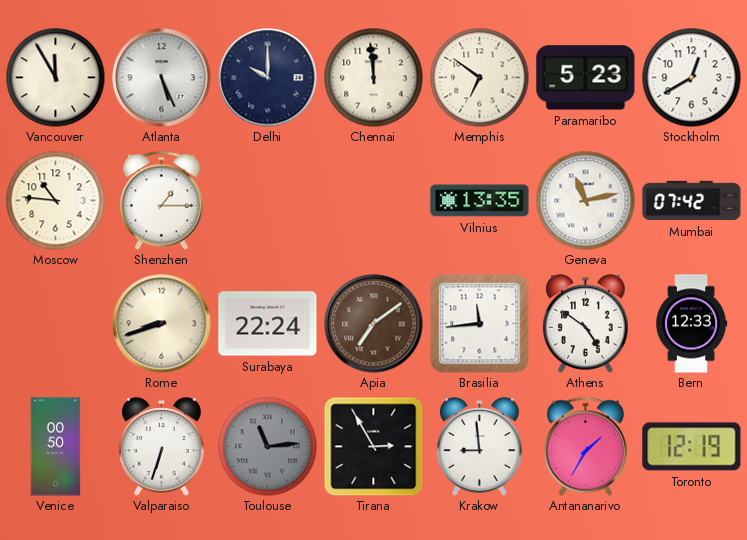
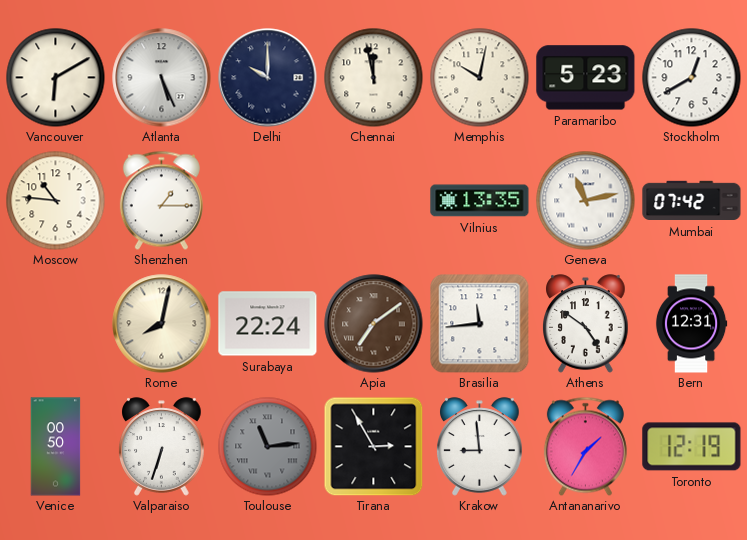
Vancouver: 11:55 -> 6:10 (56, 78)
Chennai: 11:59 -> 11:58 (374, 78)
Memphis: 6:51 -> 10:02 (480, 78)
Rome: 8:42 -> 8:02 (162, 324)
Bern: 12:33 -> 12:31 (691, 324)
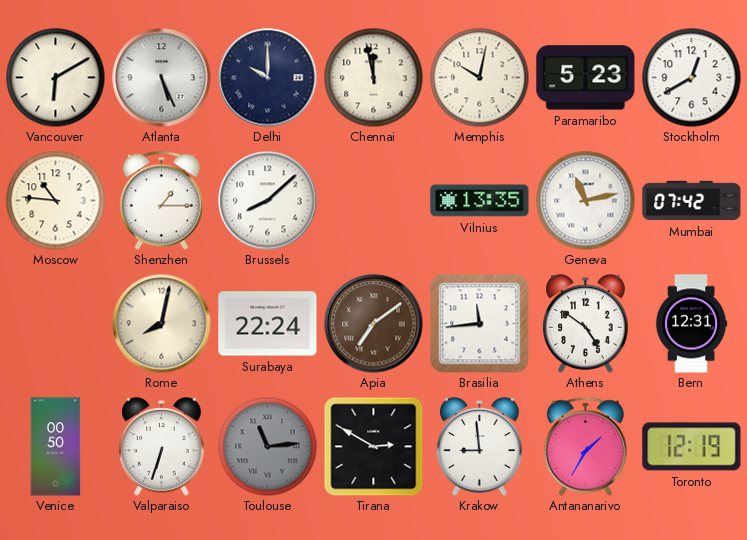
Brussels: none -> 8:08 (268, 201)
Tirana: 2:55 -> 2:50 (373, 446)
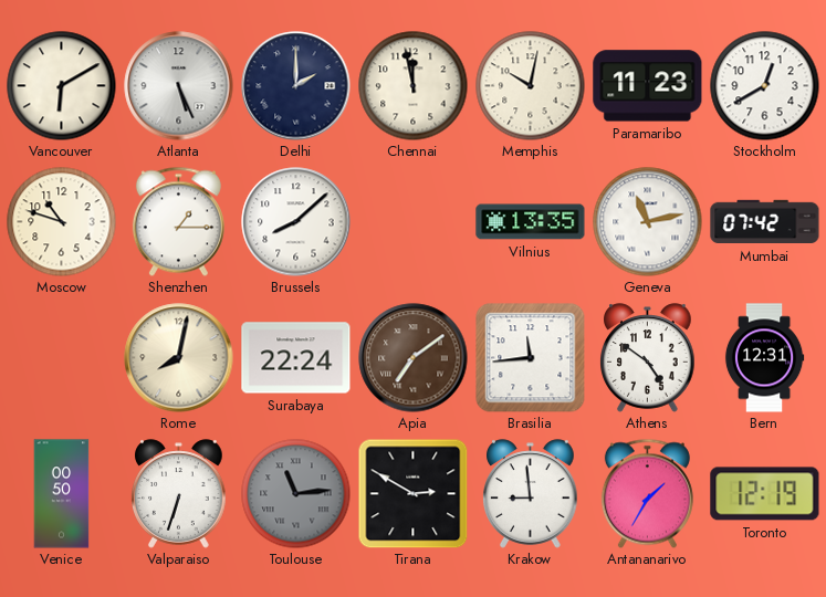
Delhi: 10:00 -> 2:00 (296, 86)
Paramaribo: 5:23 -> 11:23 (648, 86)
Moscow: 10:46 -> 10:48 (62, 222)
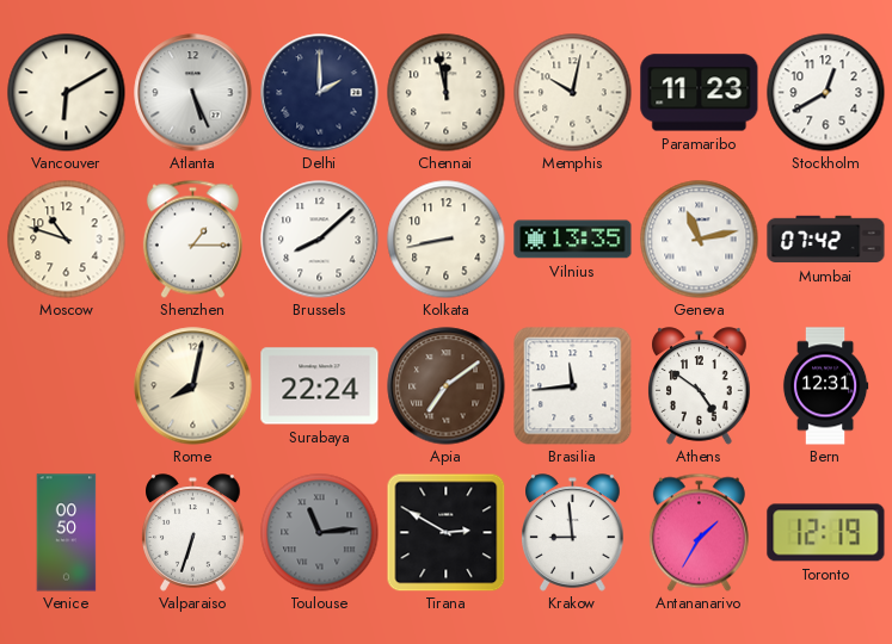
Kolkata: none -> 8:43 (447, 240)
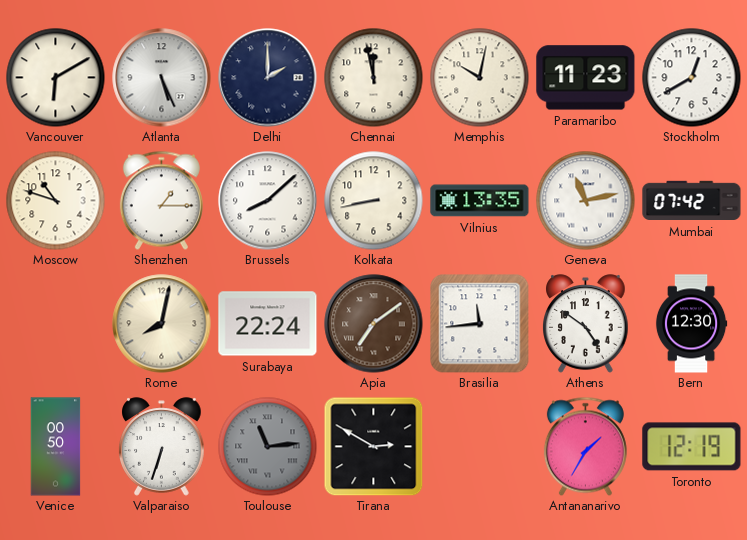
Bern: 12:31 -> 12:30 (691, 324)
Krakow: 8:59 -> none (573, 533)
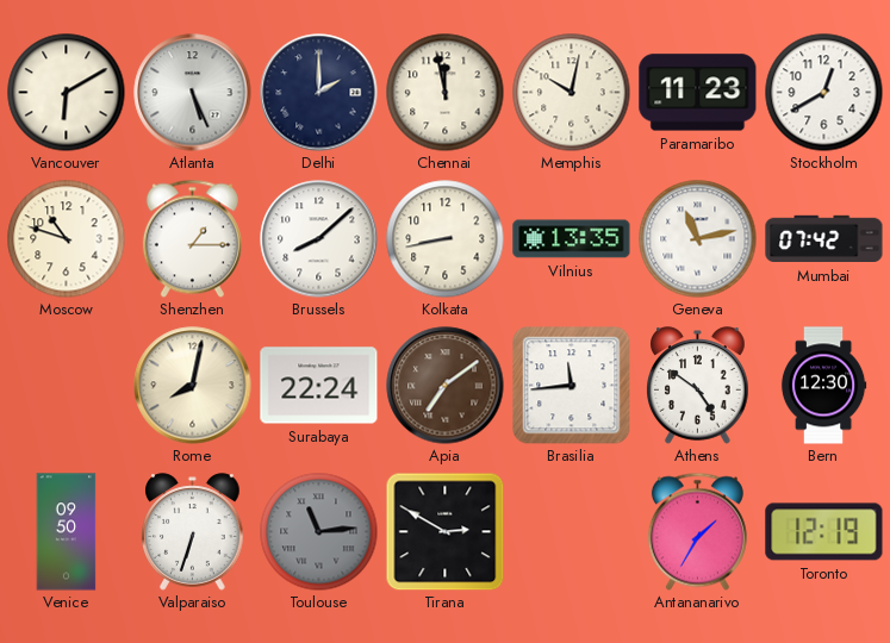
Venice: 00:50 -> 09:50 (67, 532)
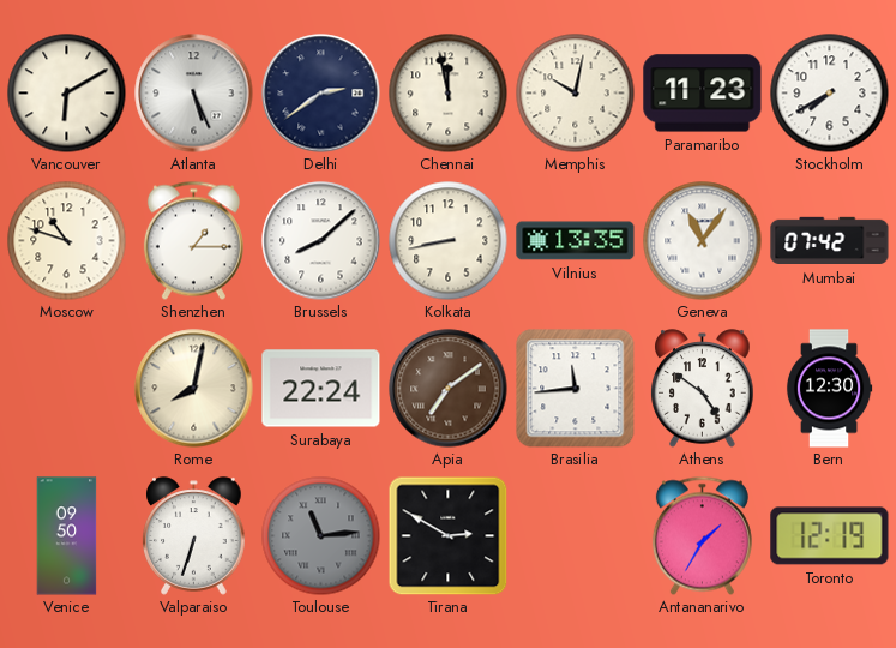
Delhi: 2:00 -> 2:39 (321, 94)
Stockholm: 12:40 -> 7:40 (830, 94)
Geneva: 11:13 -> 11:06 (703, 241)
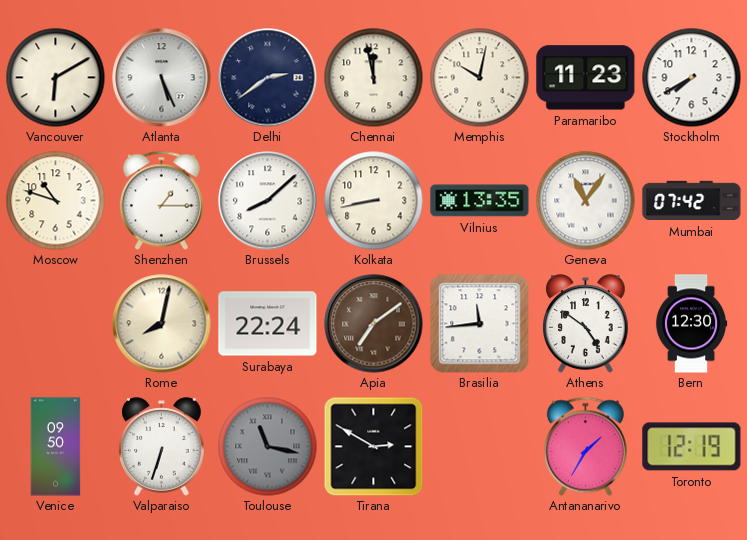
Toulouse: 11:14 -> 11:17 (268, 447)
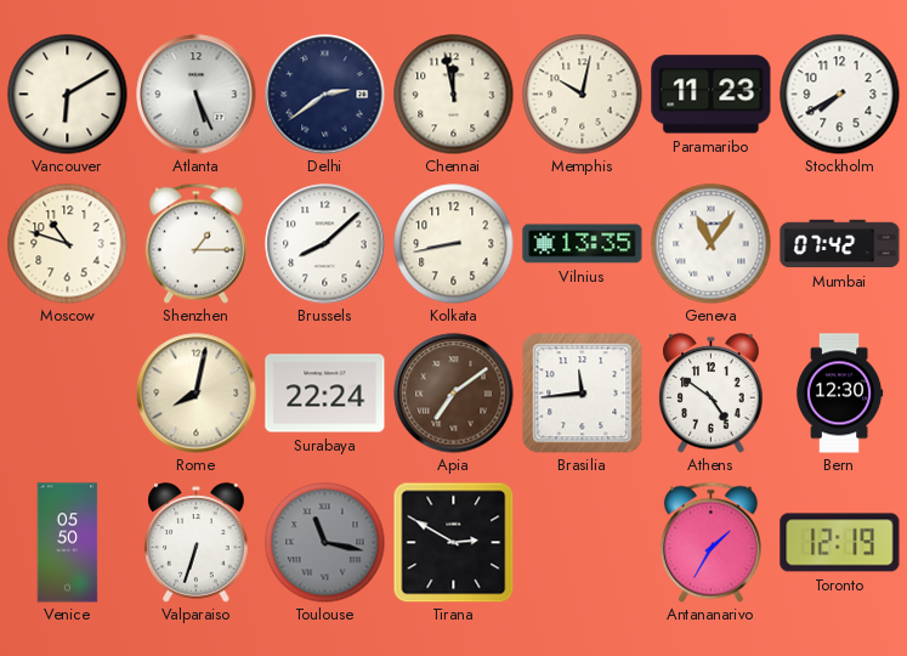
Venice: 09:50 -> 05:50 (68, 543)
